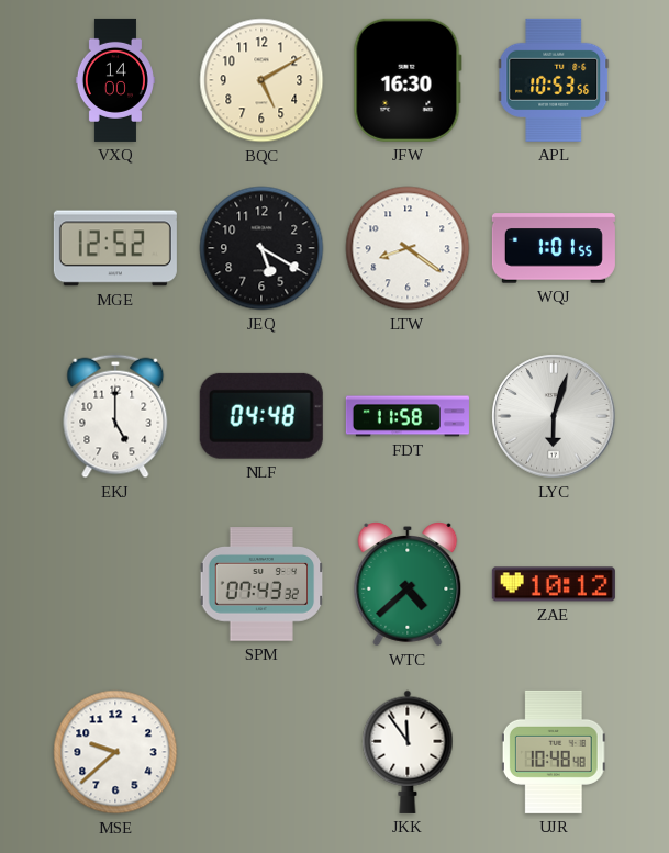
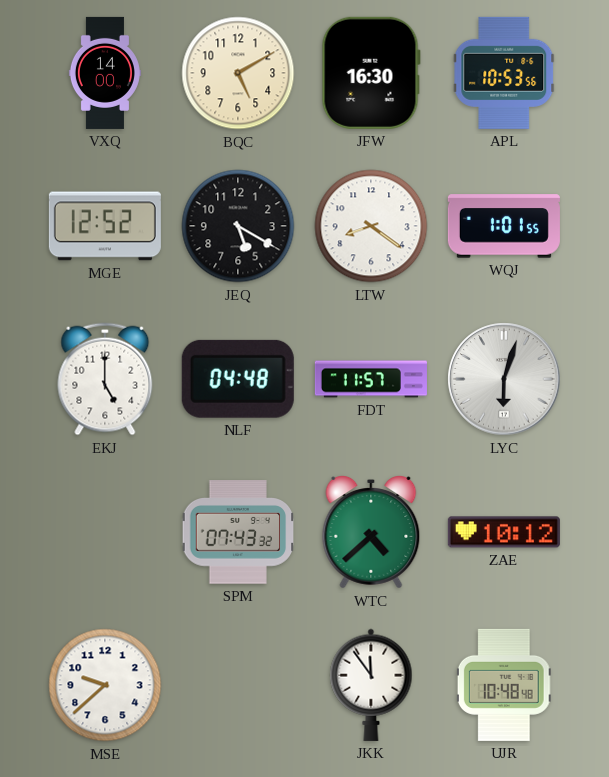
FDT: 11:58 -> 11:57 (371, 379)
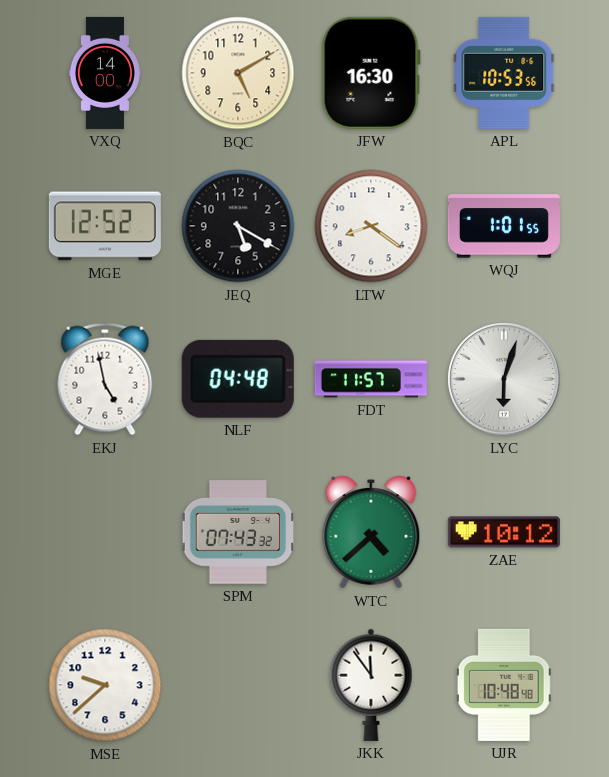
EKJ: 5:00 -> 4:58 (105, 379)
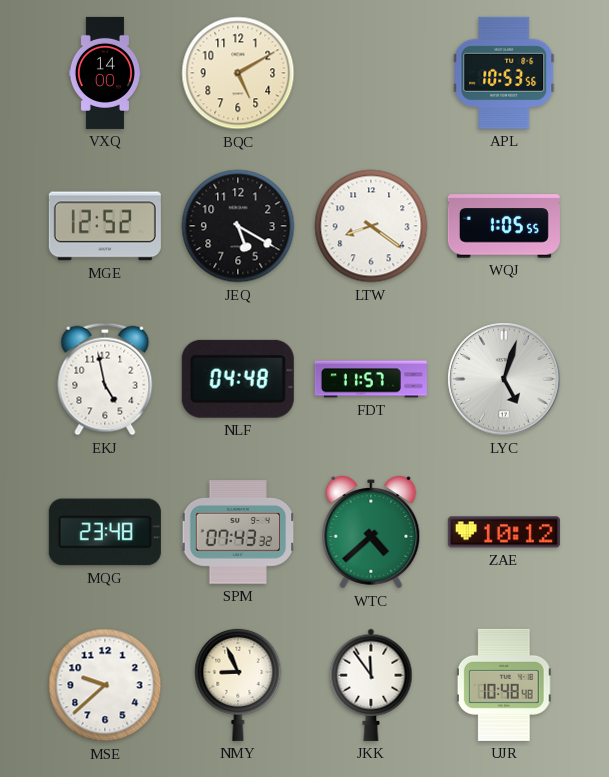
JFW: 16:30 -> none (371, 73)
WQJ: 1:01 -> 1:05 (504, 226)
LYC: 6:03 -> 5:03 (504, 379)
MQG: none -> 23:48 (105, 532)
NMY: none -> 8:56 (238, 684)
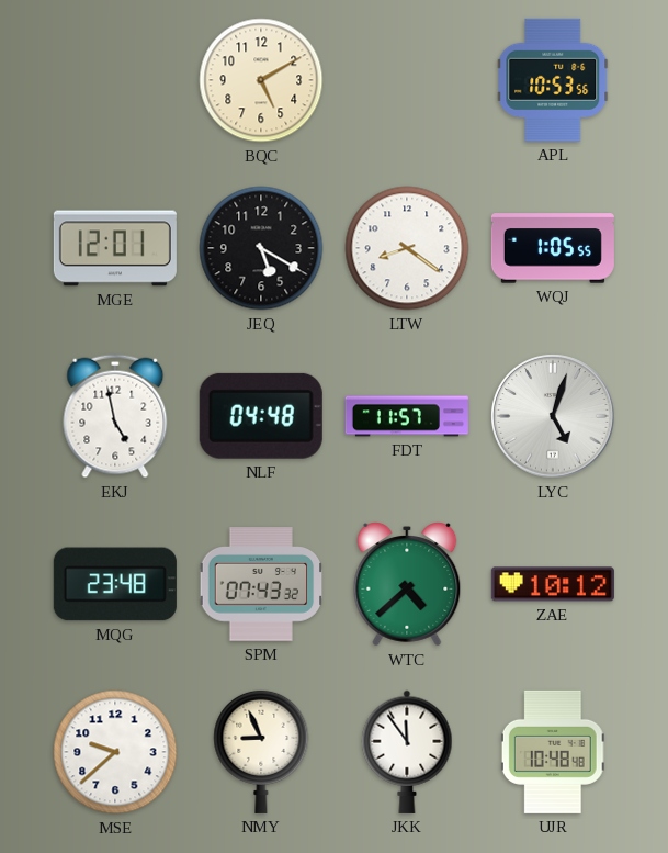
VXQ: 14:00 -> none (105, 73)
MGE: 12:52 -> 12:01 (115, 248)
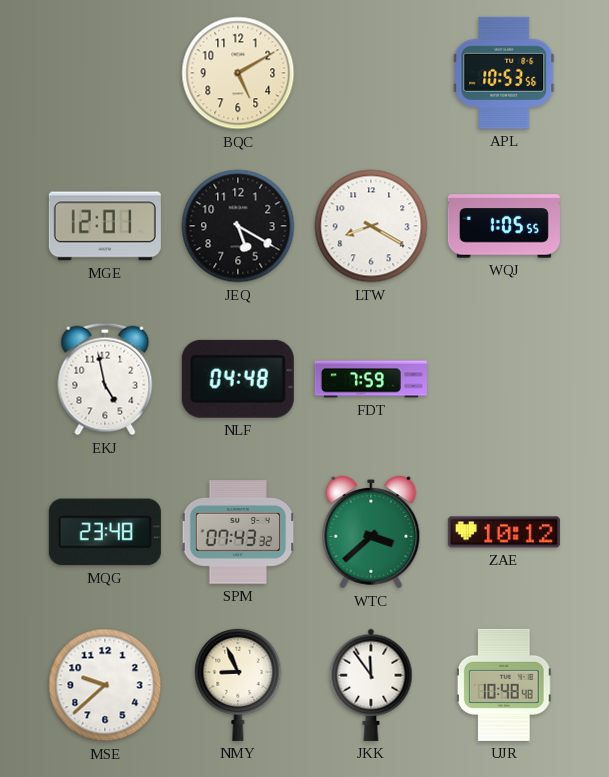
LTW: 8:21 -> 8:20 (371, 226)
FDT: 11:57 -> 7:59 (371, 379)
LYC: 5:03 -> none (553, 416)
WTC: 4:38 -> 3:38 (371, 533)
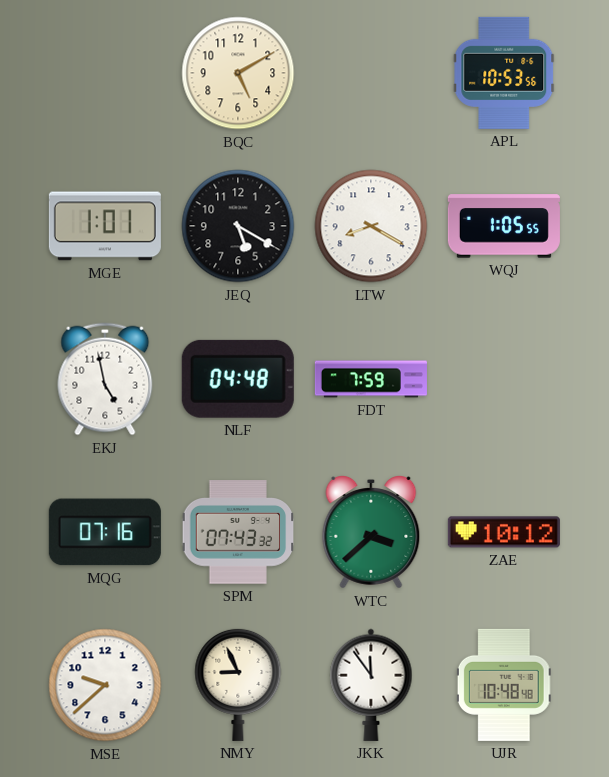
MGE: 12:01 -> 1:01 (105, 226)
MQG: 23:48 -> 07:16 (105, 532)
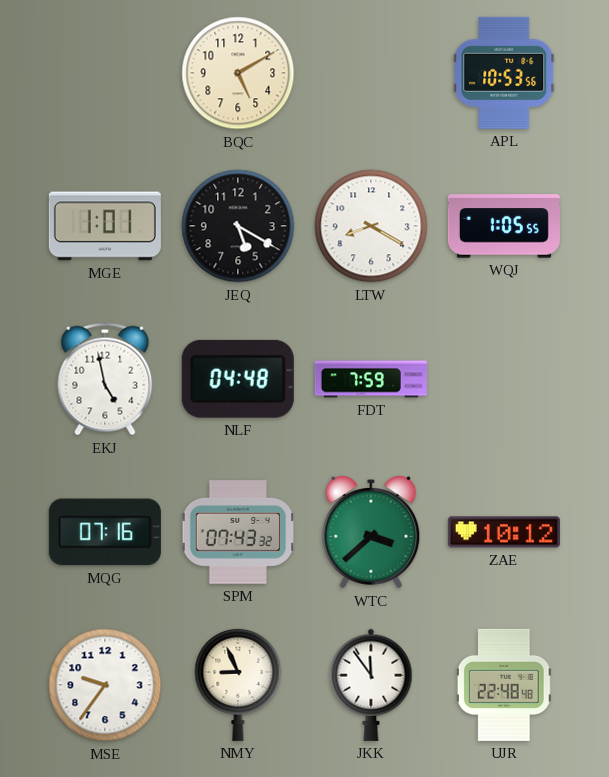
MSE: 9:38 -> 9:36 (105, 685)
UJR: 10:48 -> 22:48 (504, 685)
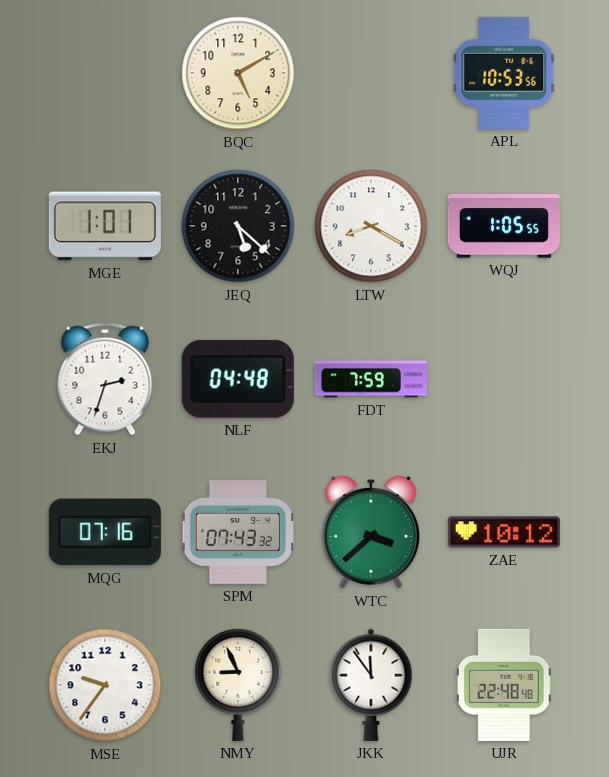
JEQ: 5:20 -> 5:22 (238, 226)
EKJ: 4:58 -> 2:33 (105, 379)
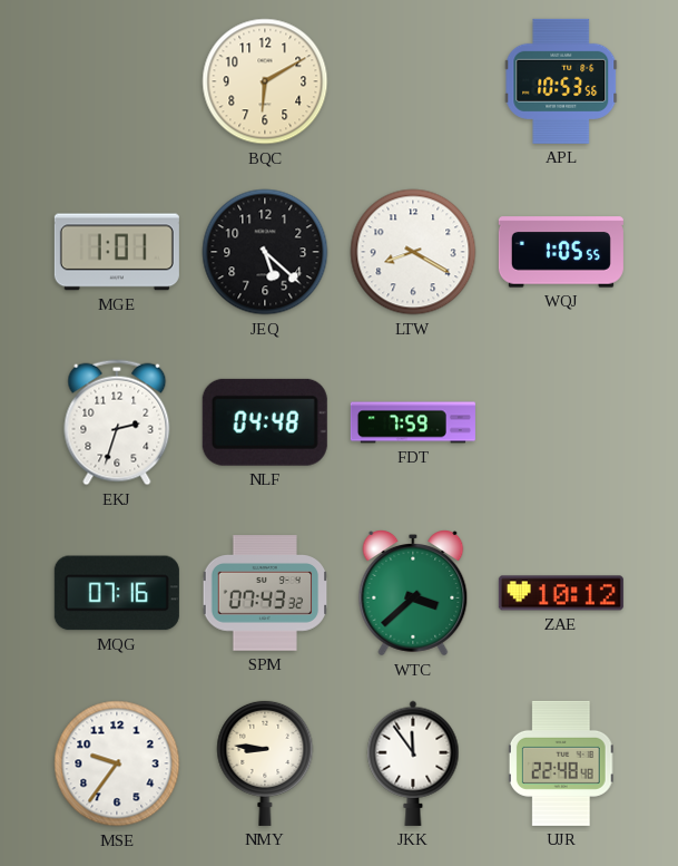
BQC: 5:10 -> 6:10 (265, 81)
NMY: 8:56 -> 8:46 (265, 762)
